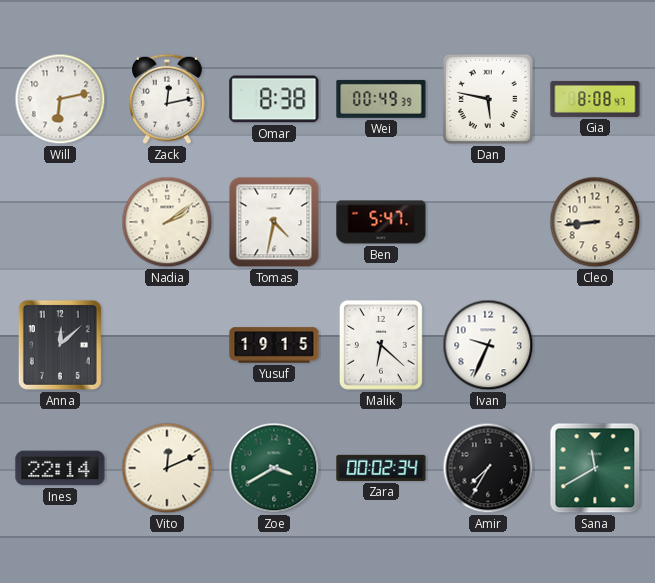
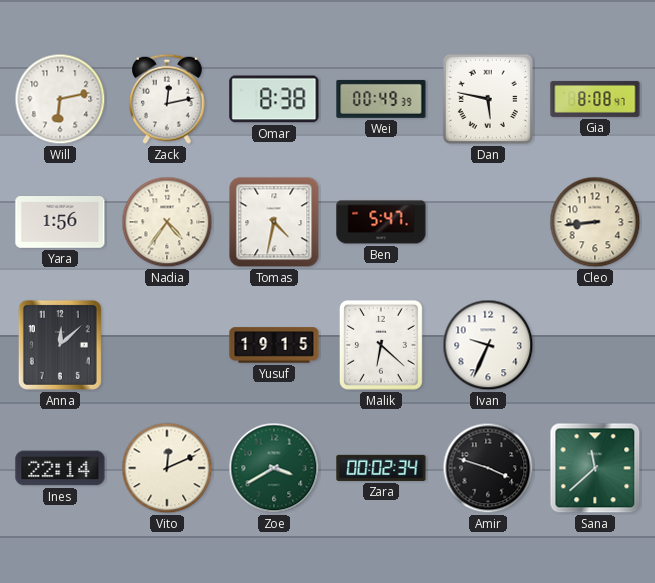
Yara: none -> 1:56 (60, 223)
Nadia: 2:09 -> 4:36 (167, 222)
Amir: 7:35 -> 3:48 (488, 468)
Sana: 11:40 -> 11:38 (595, 468)
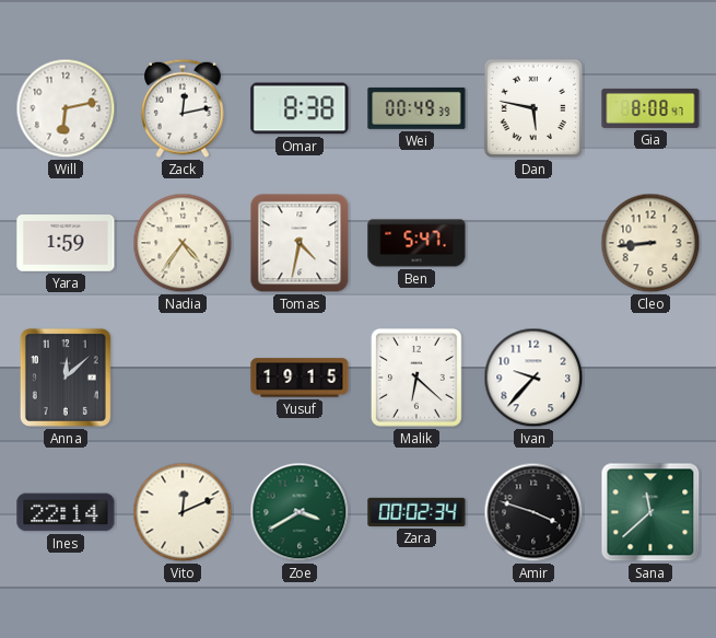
Yara: 1:56 -> 1:59 (66, 244)
Ivan: 9:34 -> 9:37 (533, 378)
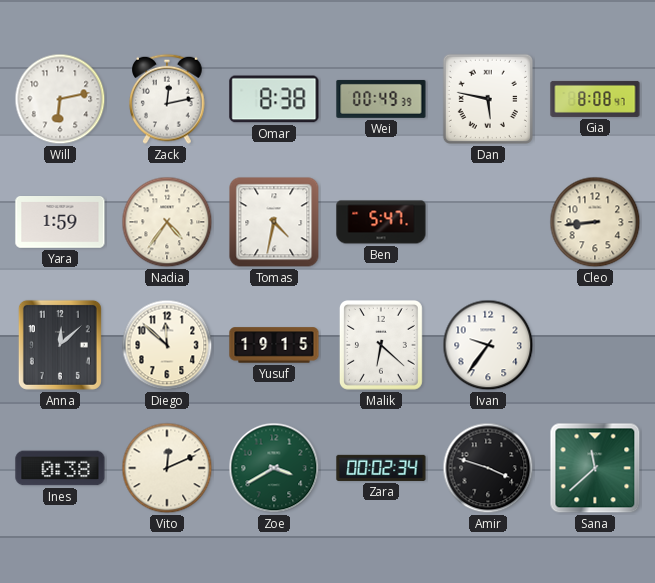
Diego: none -> 11:52 (167, 345)
Ivan: 9:37 -> 9:36 (488, 345)
Ines: 22:14 -> 0:38 (60, 468)
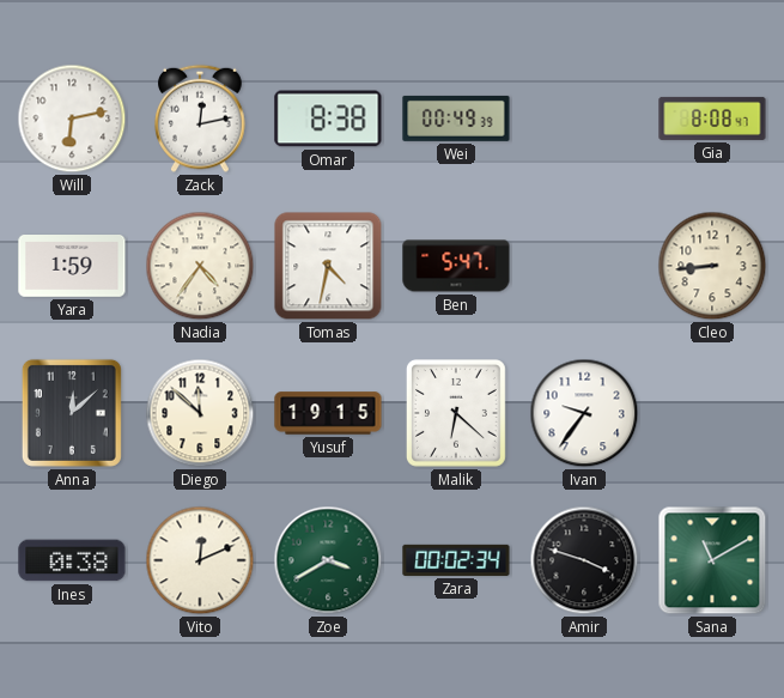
Dan: 5:47 -> none (488, 99)
Sana: 11:38 -> 11:10 (712, 560)
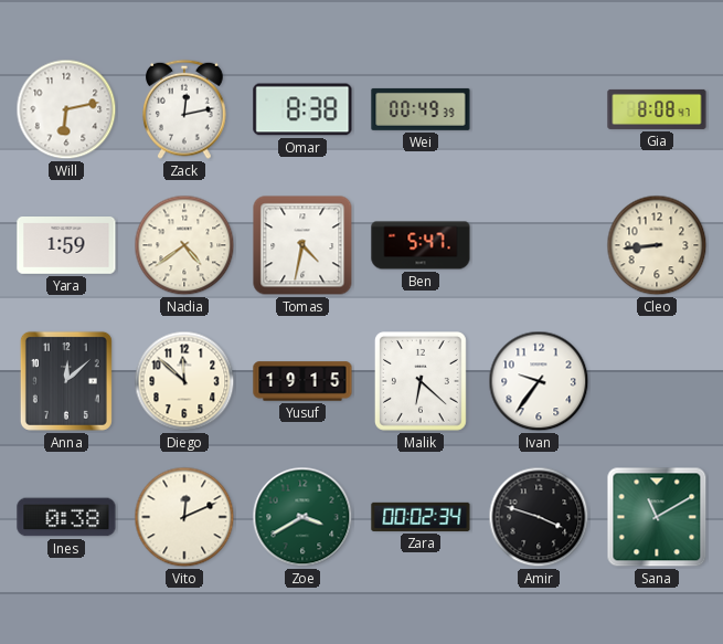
Nadia: 4:36 -> 4:39 (184, 245)
